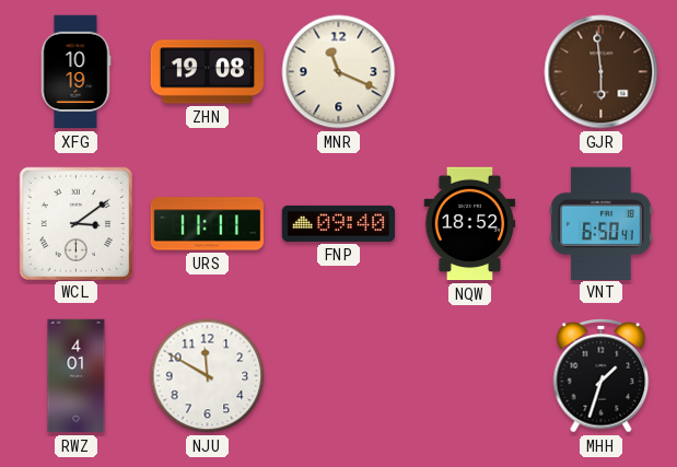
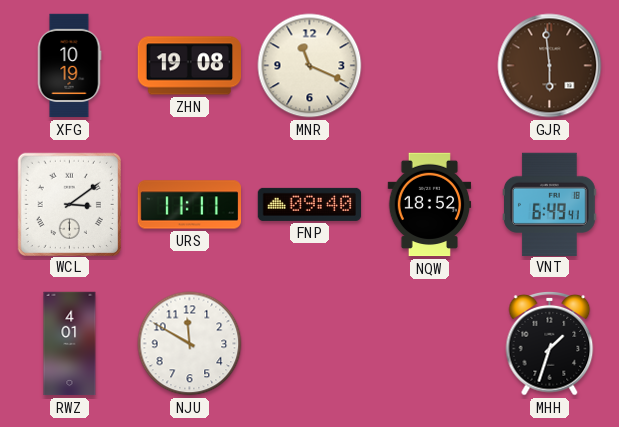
VNT: 6:50 -> 6:49 (550, 204)
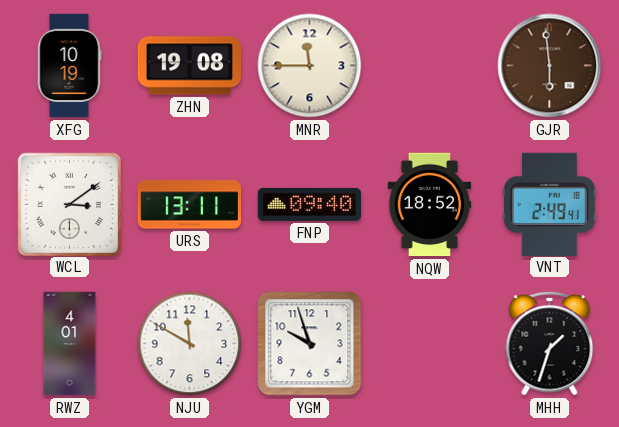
MNR: 11:19 -> 11:45 (310, 66)
URS: 11:11 -> 13:11 (190, 205)
VNT: 6:49 -> 2:49 (550, 204)
YGM: none -> 9:57 (310, 344)
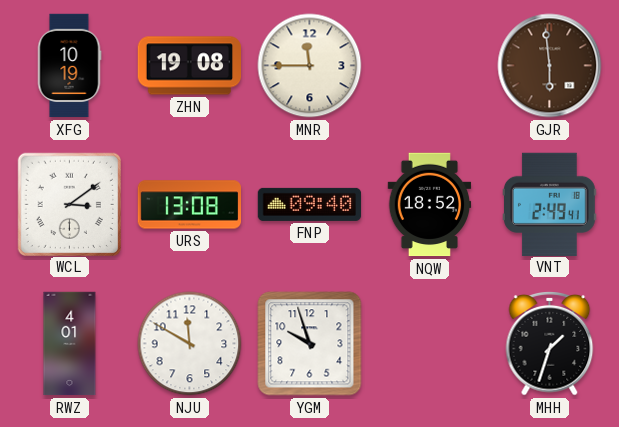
URS: 13:11 -> 13:08 (190, 205)
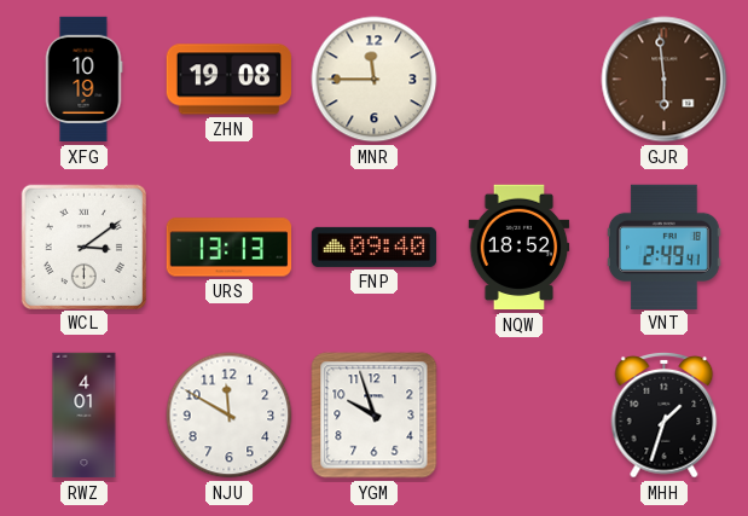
URS: 13:08 -> 13:13 (230, 248)
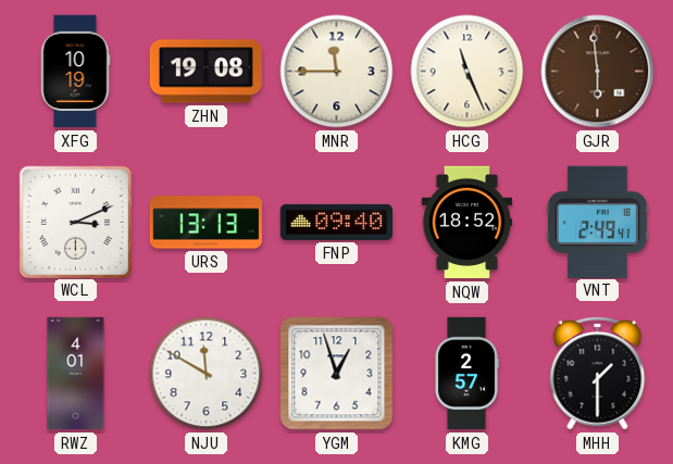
HCG: none -> 11:26 (468, 72)
WCL: 3:09 -> 3:11 (75, 222)
YGM: 9:57 -> 12:57 (337, 374)
KMG: none -> 2:57 (466, 374)
MHH: 1:33 -> 1:30 (598, 374)
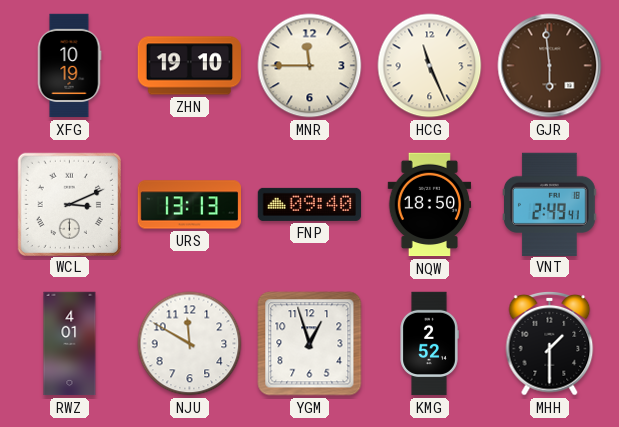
ZHN: 19:08 -> 19:10 (190, 66)
NQW: 18:52 -> 18:50 (430, 205)
KMG: 2:57 -> 2:52 (429, 344)
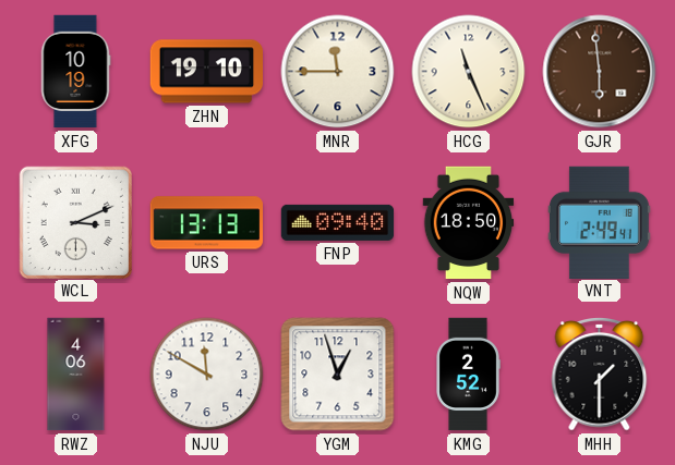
RWZ: 4:01 -> 4:06 (76, 375)
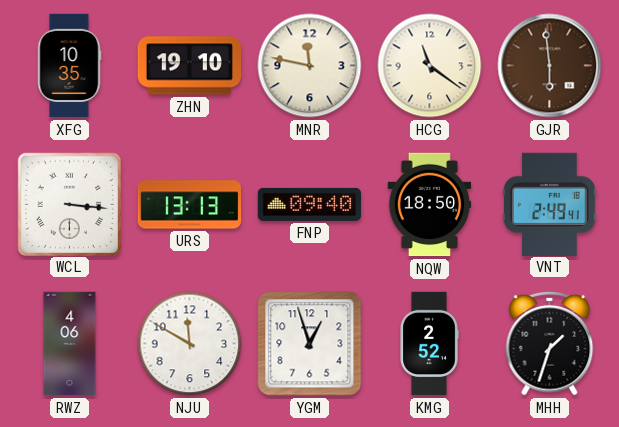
XFG: 10:19 -> 10:35 (69, 66)
MNR: 11:45 -> 11:47 (310, 66)
HCG: 11:26 -> 11:21 (430, 66)
WCL: 3:11 -> 3:16 (69, 204)
MHH: 1:30 -> 1:33 (550, 344)
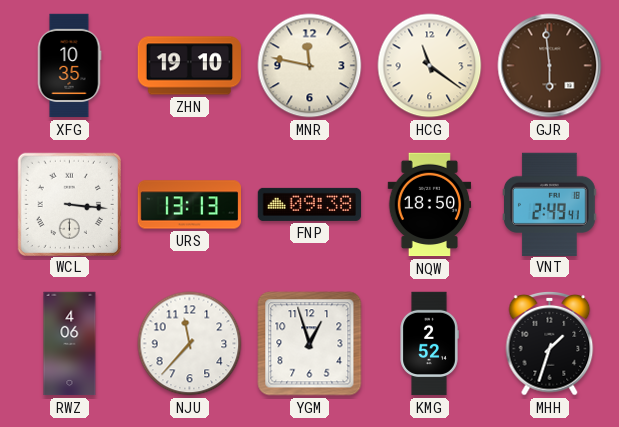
FNP: 09:40 -> 09:38 (310, 204)
NJU: 11:50 -> 11:37 (190, 344)
